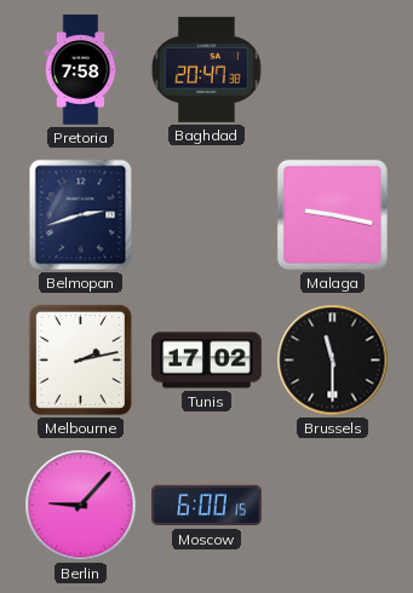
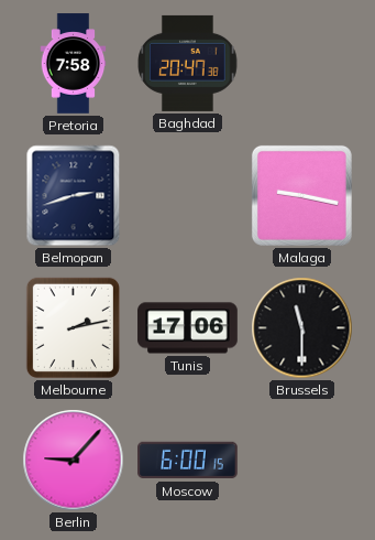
Tunis: 17:02 -> 17:06 (188, 328)
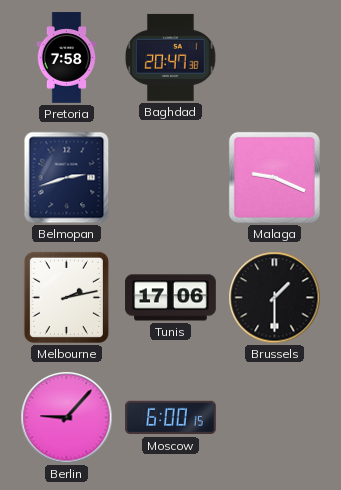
Malaga: 9:17 -> 9:19 (274, 177)
Brussels: 11:30 -> 1:30 (275, 298)
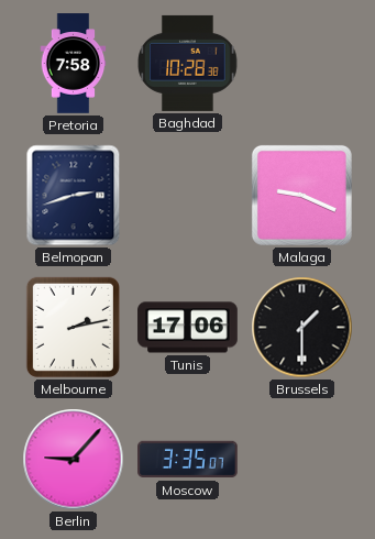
Baghdad: 20:47 -> 10:28 (188, 63)
Moscow: 6:00 -> 3:35 (188, 460)
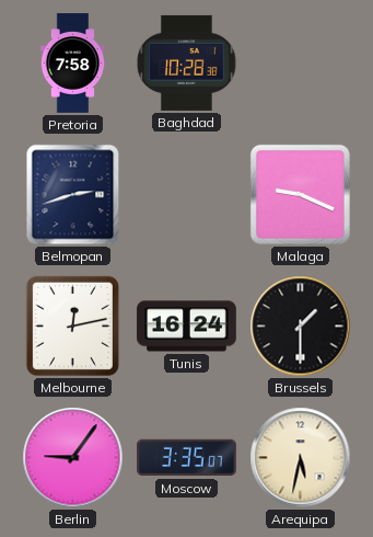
Melbourne: 2:13 -> 12:13 (72, 325)
Tunis: 17:06 -> 16:24 (187, 327)
Berlin: 9:07 -> 9:06 (73, 458)
Arequipa: none -> 5:32 (301, 458)
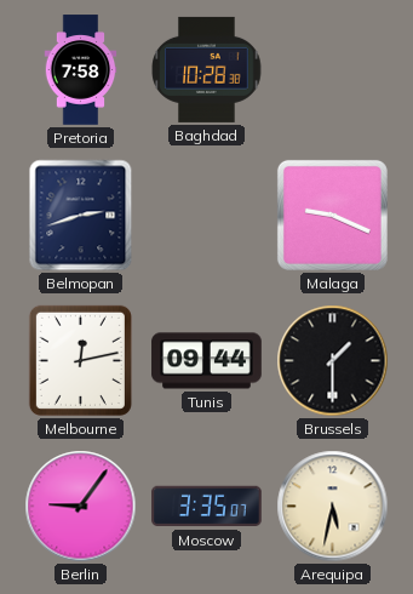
Tunis: 16:24 -> 09:44 (207, 361)
